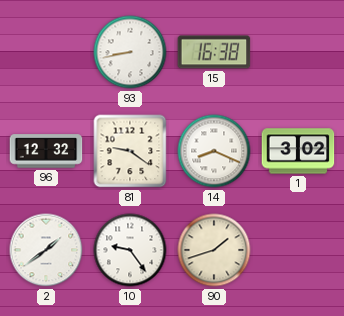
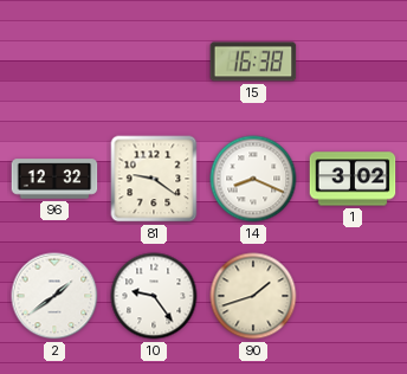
93: 8:43 -> none (130, 52)
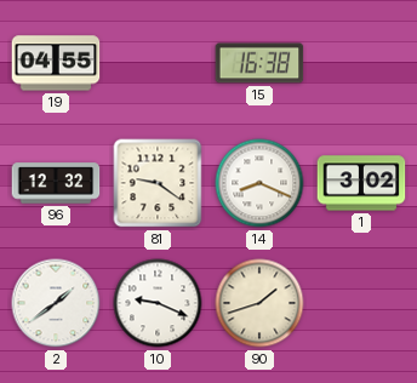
19: none -> 04:55 (56, 63)
10: 9:24 -> 9:19 (158, 303)
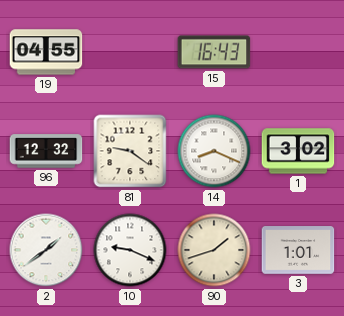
15: 16:38 -> 16:43 (214, 52)
3: none -> 1:01 (298, 250)
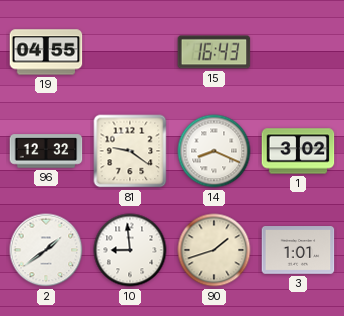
10: 9:19 -> 8:59 (130, 250)
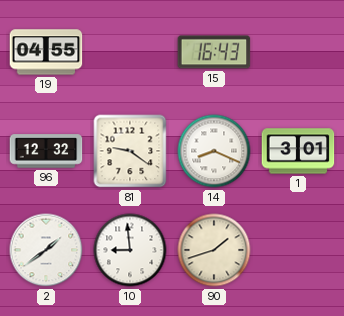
1: 3:02 -> 3:01 (298, 151)
3: 1:01 -> none (298, 250)
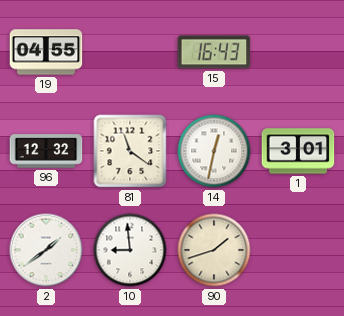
81: 9:21 -> 11:21 (130, 151)
14: 8:19 -> 12:32 (214, 151)
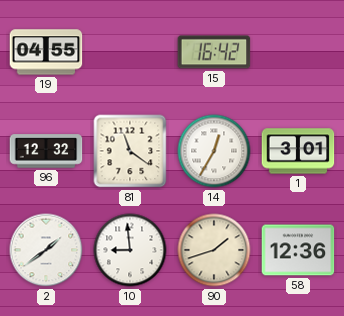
15: 16:43 -> 16:42 (214, 52)
14: 12:32 -> 12:35 (214, 151)
58: none -> 12:36 (298, 250)
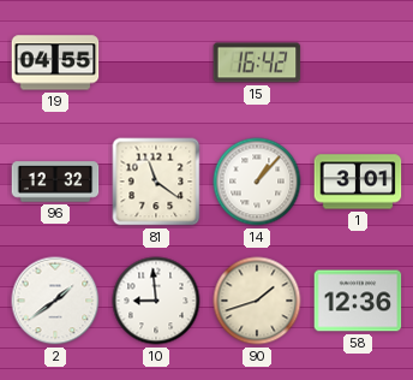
14: 12:35 -> 1:07 (257, 182)
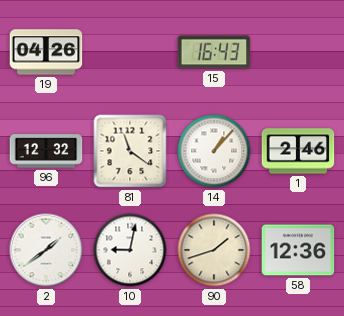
19: 04:55 -> 04:26 (46, 52)
15: 16:42 -> 16:43 (214, 52)
1: 3:01 -> 2:46 (298, 151)
10: 8:59 -> 9:02 (130, 250)
